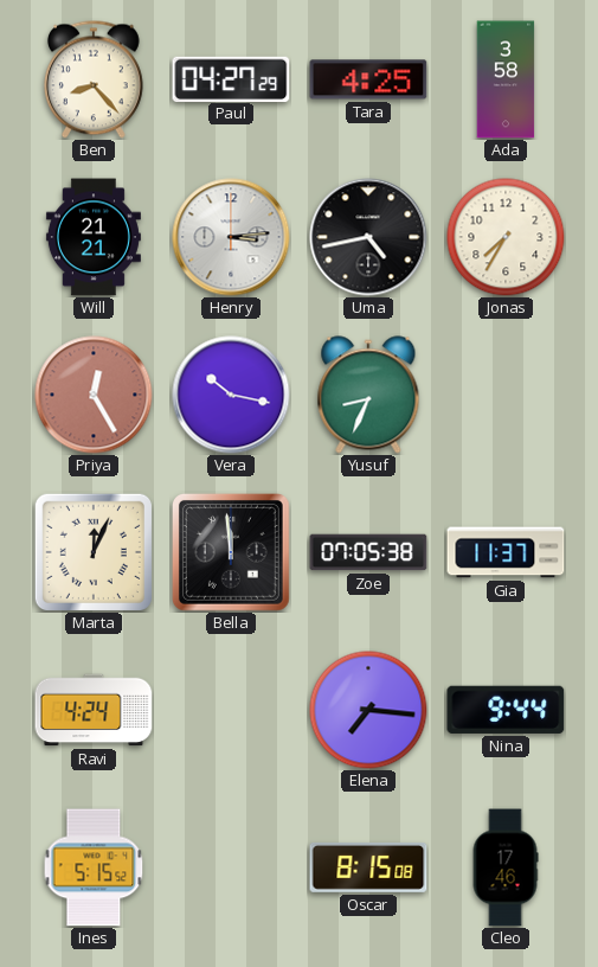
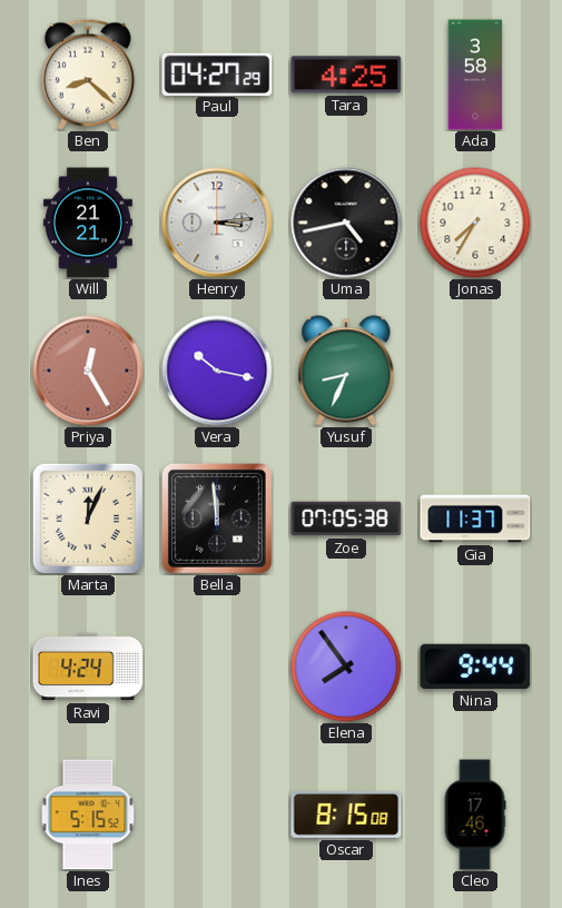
Ben: 8:23 -> 8:22 (88, 75)
Elena: 7:16 -> 7:54 (346, 667)
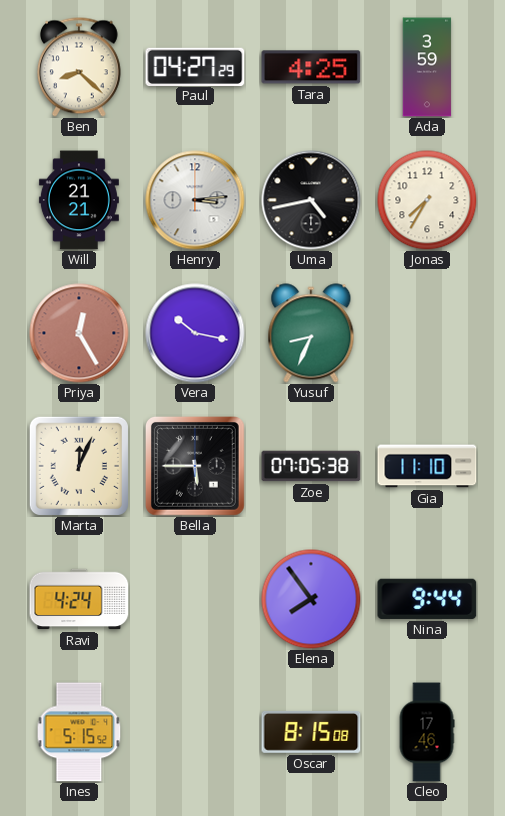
Ada: 3:58 -> 3:59 (427, 67)
Bella: 11:59 -> 5:45 (196, 466)
Gia: 11:37 -> 11:10 (427, 466)
